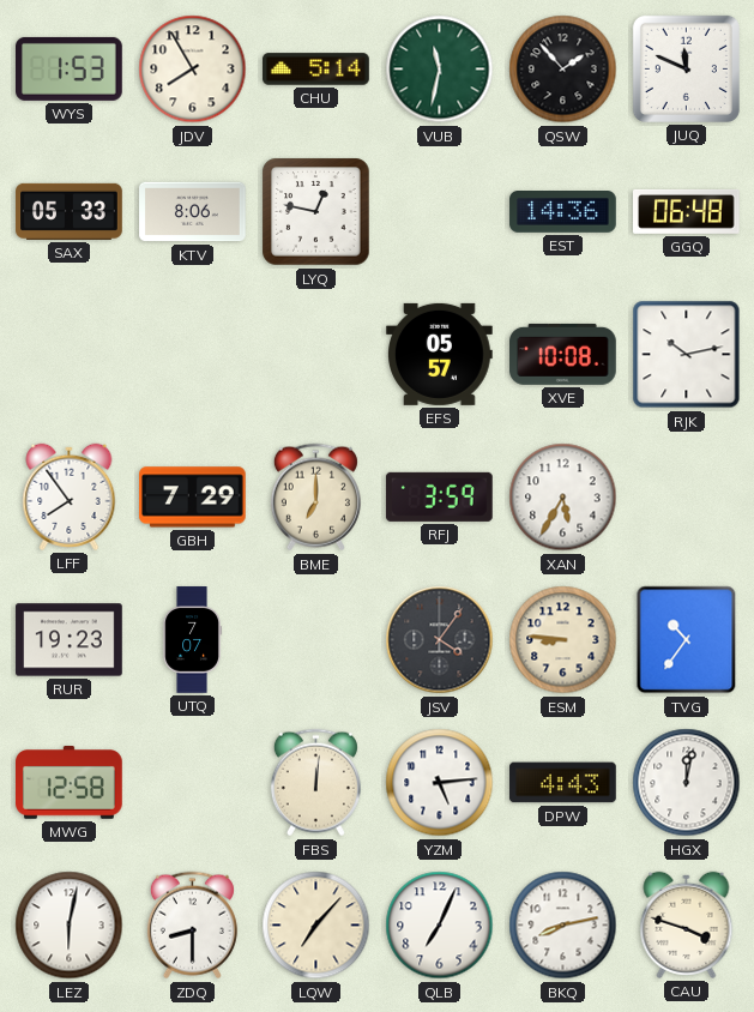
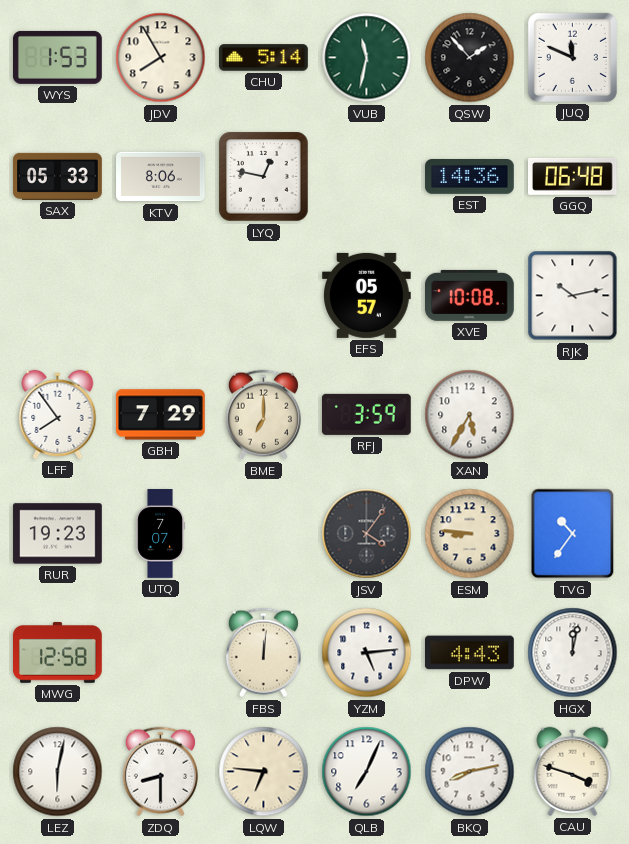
LQW: 7:07 -> 6:46 (264, 772)
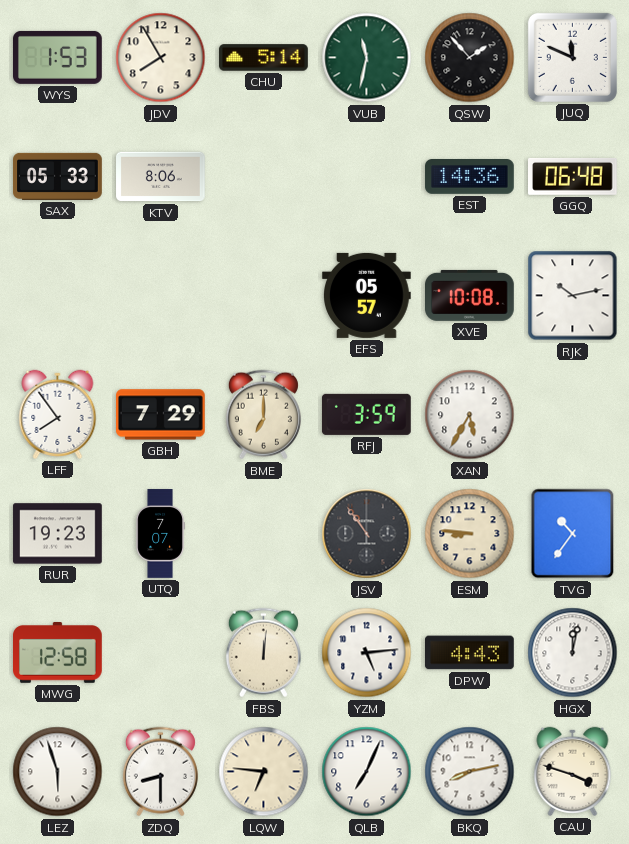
LYQ: 12:47 -> none (264, 177)
JSV: 4:06 -> 10:54 (367, 534)
LEZ: 6:02 -> 5:57 (58, 772)
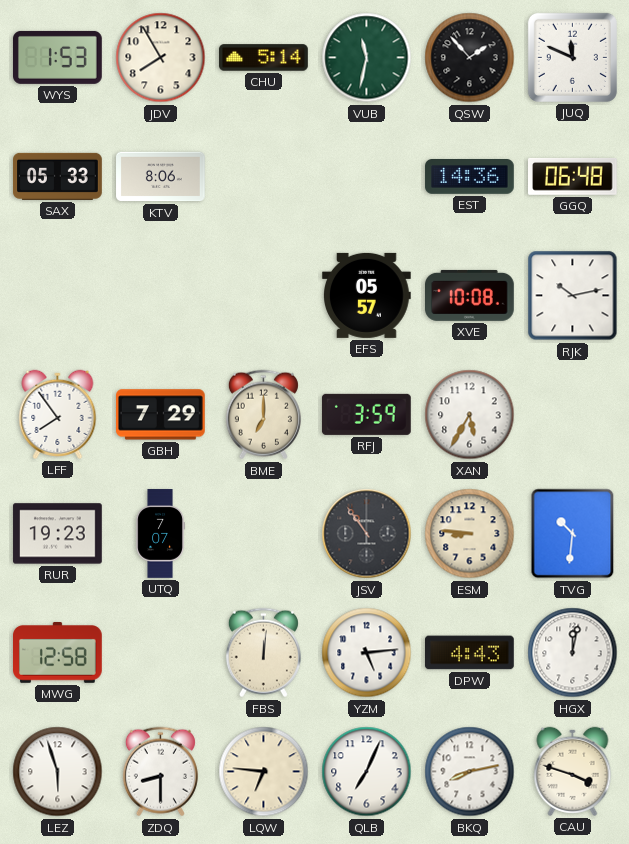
TVG: 10:36 -> 10:31 (573, 534)
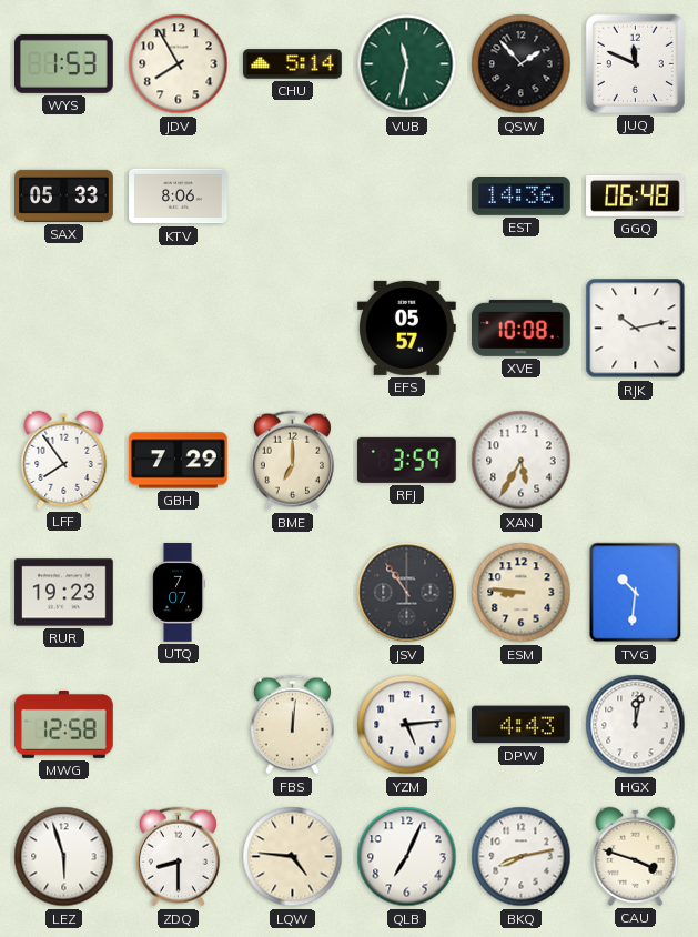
LQW: 6:46 -> 4:46 (293, 857)
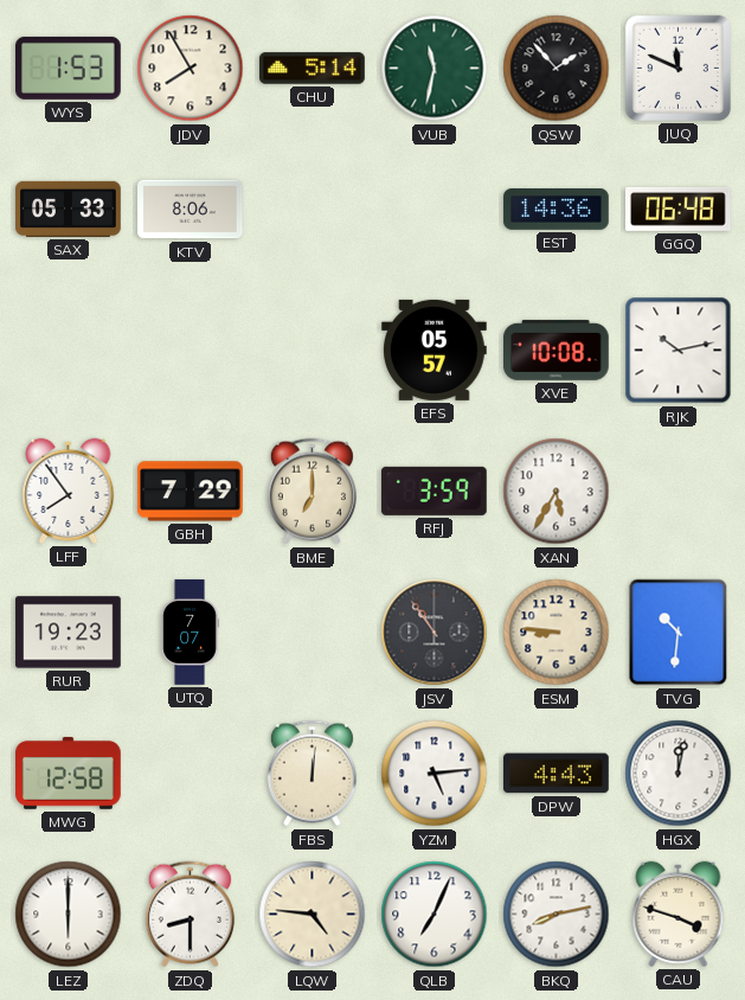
LEZ: 5:57 -> 6:00 (69, 915)
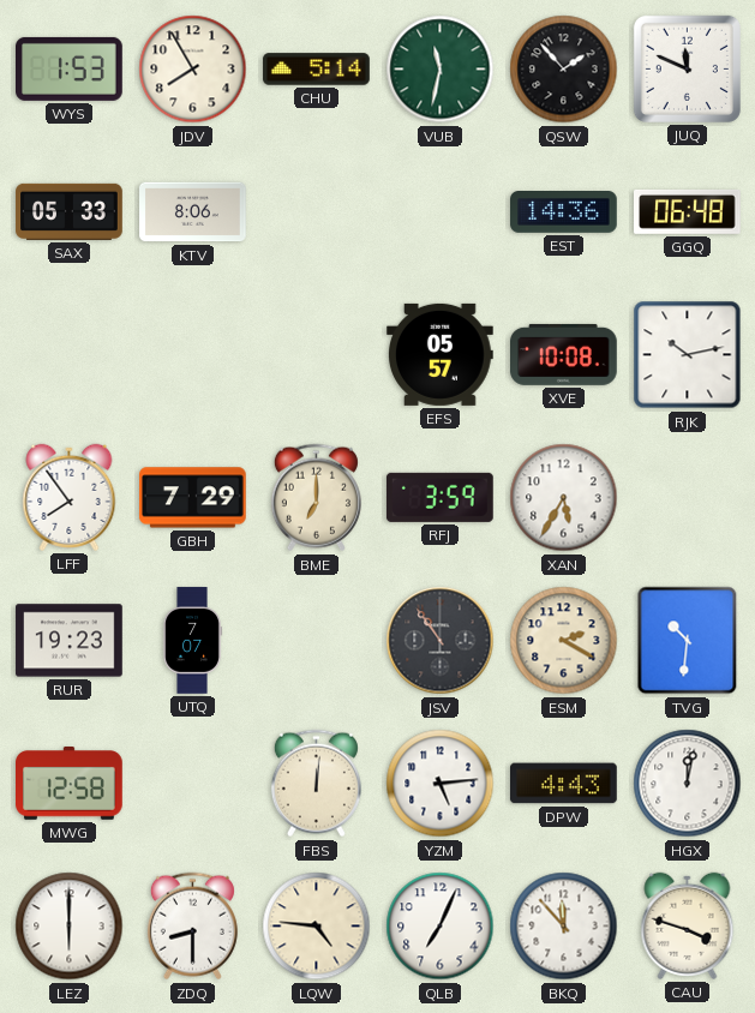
ESM: 8:46 -> 2:20 (564, 641)
BKQ: 8:13 -> 11:53 (564, 927)
